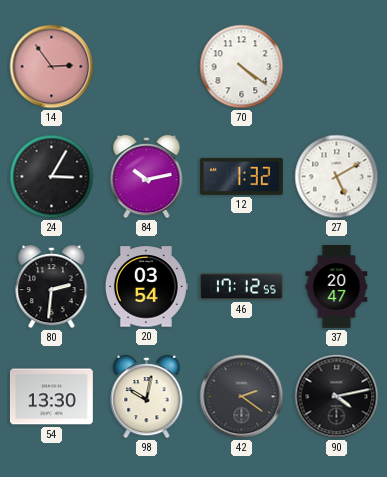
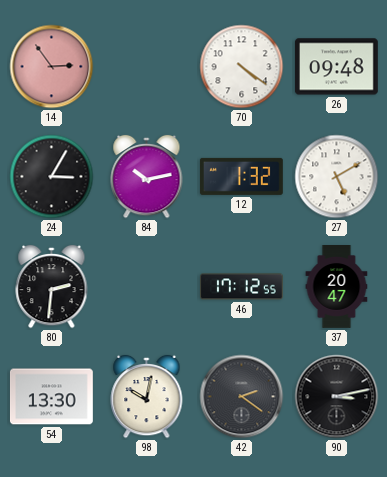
26: none -> 09:48 (336, 67)
20: 03:54 -> none (146, 287)
90: 4:13 -> 3:13 (337, 397)
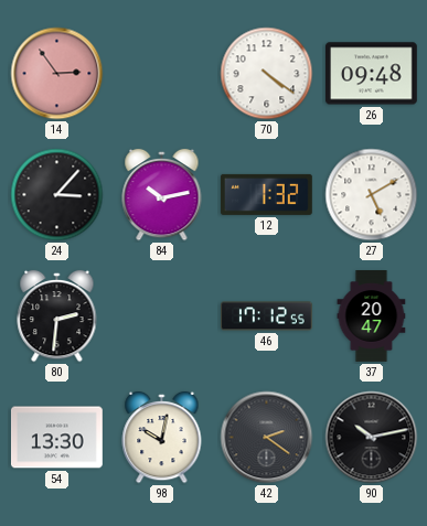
24: 3:05 -> 3:07 (57, 195)
90: 3:13 -> 10:13 (372, 438)
